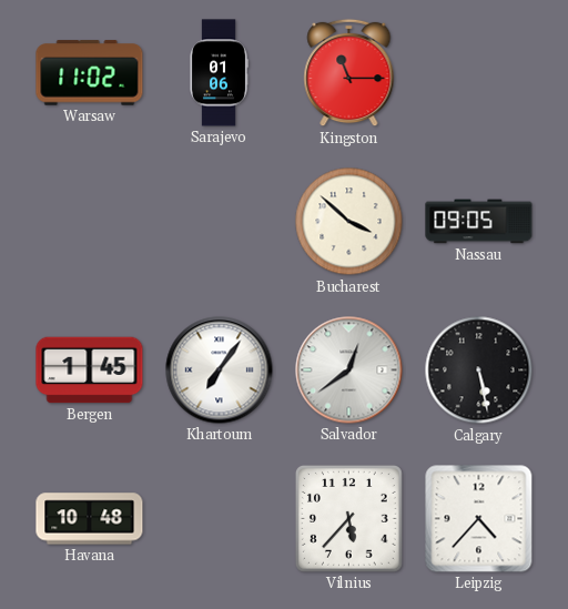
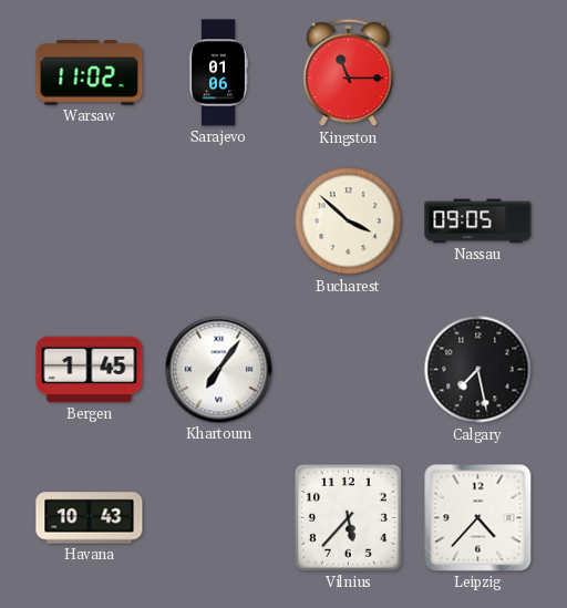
Salvador: 12:39 -> none (349, 371)
Calgary: 5:28 -> 7:28 (478, 370)
Havana: 10:48 -> 10:43 (90, 518)
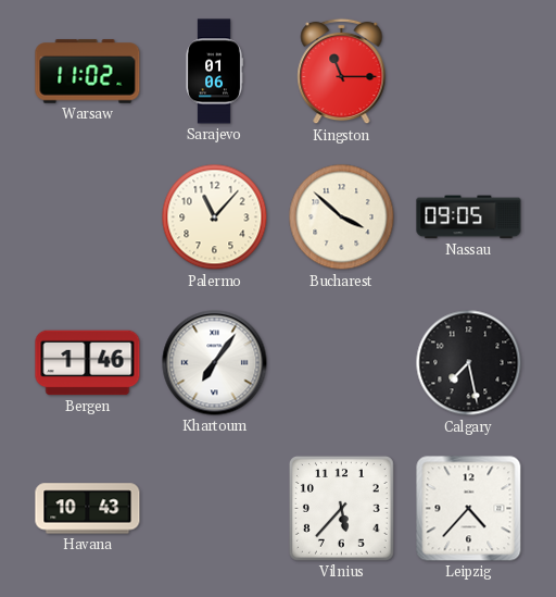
Palermo: none -> 11:07 (215, 217)
Bergen: 1:45 -> 1:46 (88, 363)
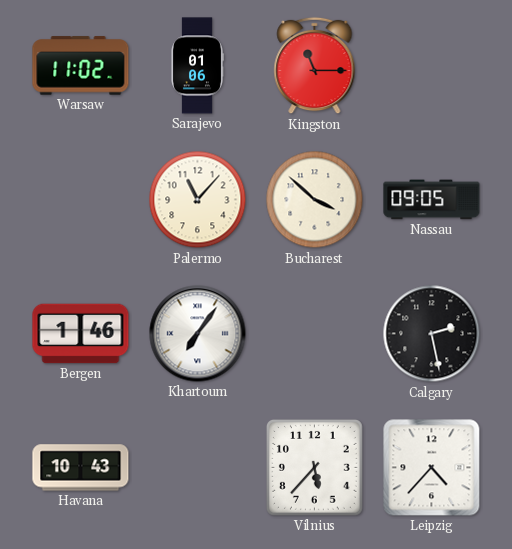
Calgary: 7:28 -> 2:28 (432, 334)
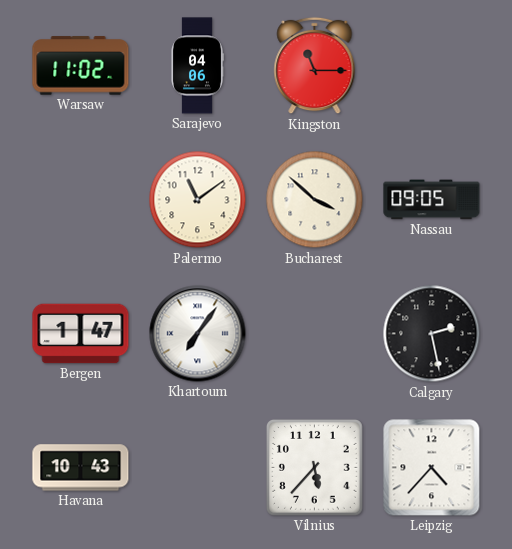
Sarajevo: 01:06 -> 04:06 (197, 66)
Palermo: 11:07 -> 11:09 (198, 200)
Bergen: 1:46 -> 1:47 (81, 334)
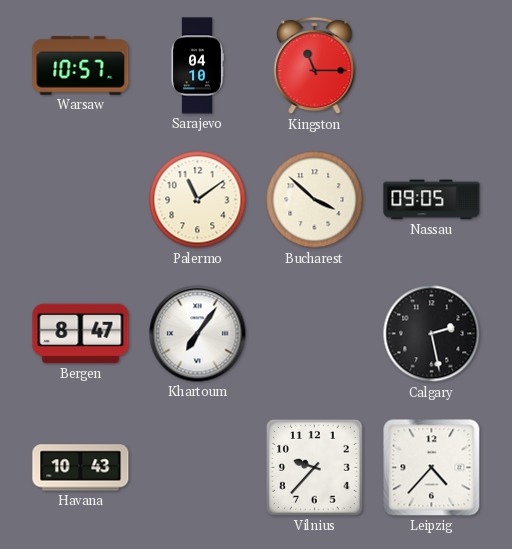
Warsaw: 11:02 -> 10:57 (81, 66)
Sarajevo: 04:06 -> 04:10 (197, 66)
Bergen: 1:47 -> 8:47 (81, 334)
Vilnius: 5:37 -> 9:37 (314, 467)
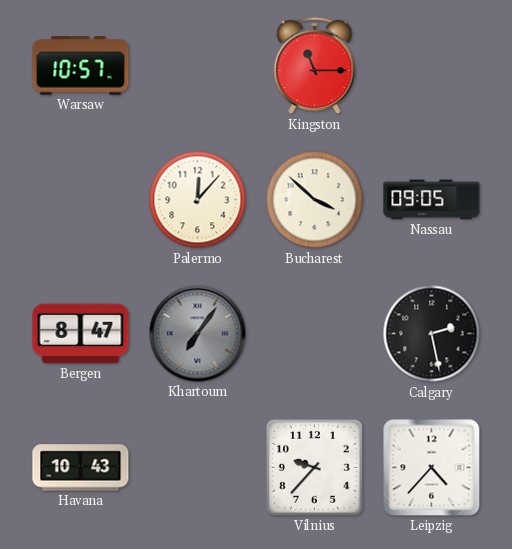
Sarajevo: 04:10 -> none (197, 66)
Palermo: 11:09 -> 12:07 (198, 200)
Khartoum dial: white -> grey (198, 334)
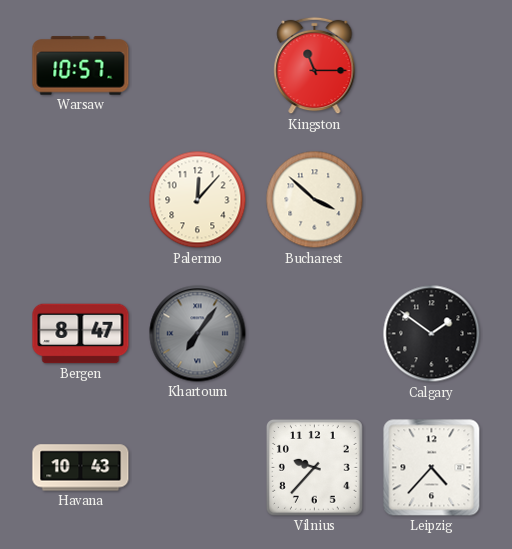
Nassau: 09:05 -> none (432, 200)
Calgary: 2:28 -> 1:51 (432, 334)
